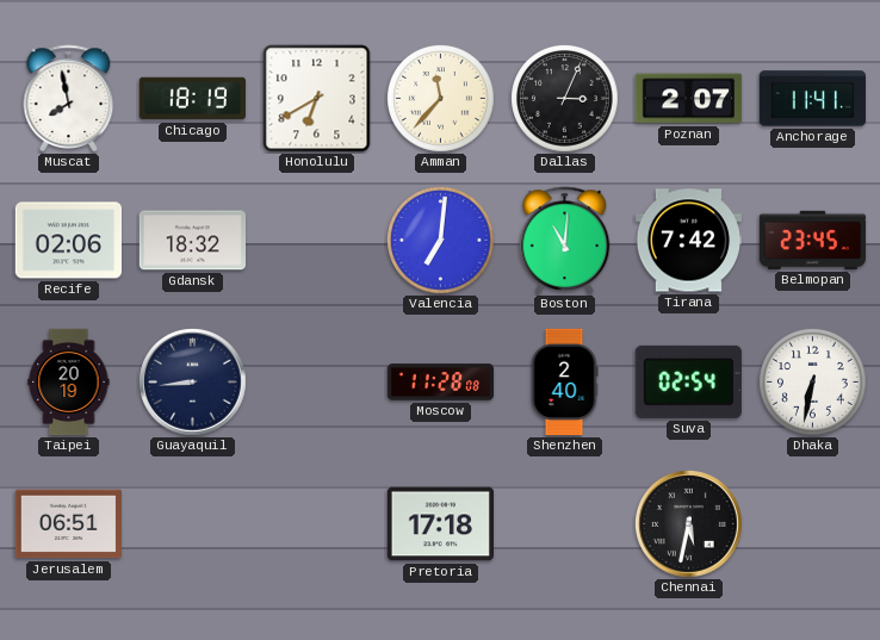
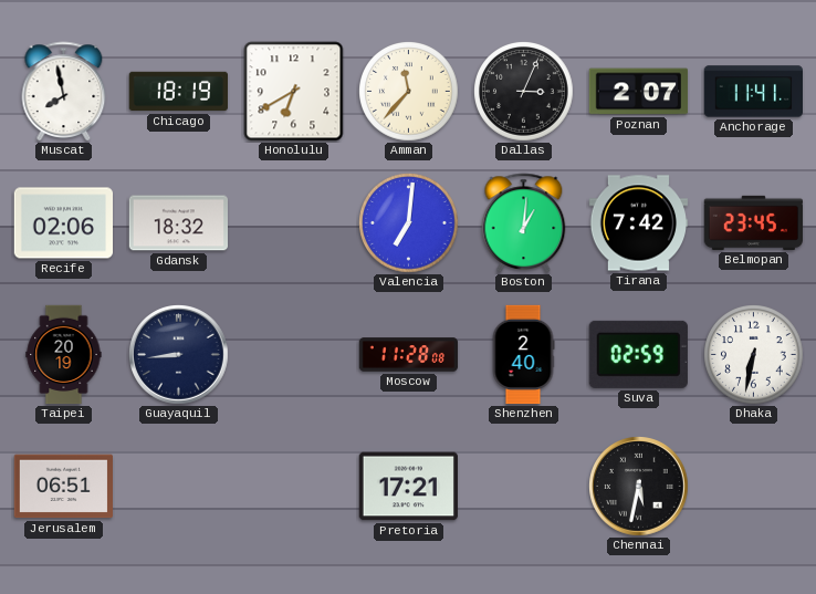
Boston: 11:01 -> 1:01 (524, 222)
Suva: 02:54 -> 02:59 (638, 354)
Pretoria: 17:18 -> 17:21 (408, 487)
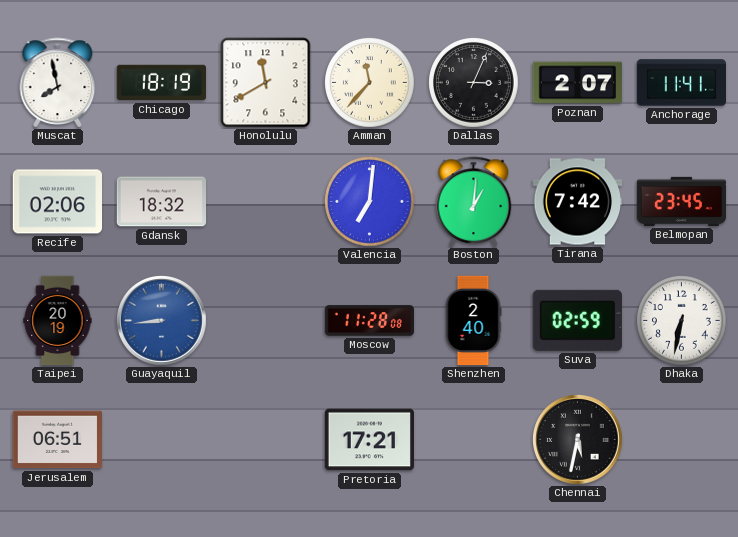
Honolulu: 6:40 -> 11:40 (266, 83)
Guayaquil dial: navy -> blue (162, 321)
